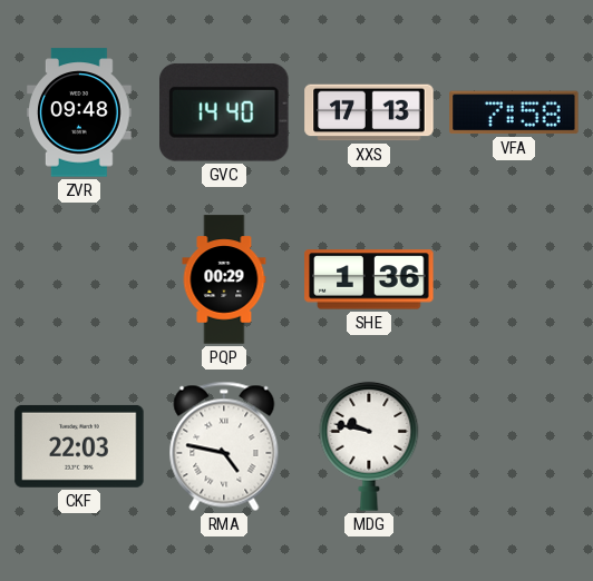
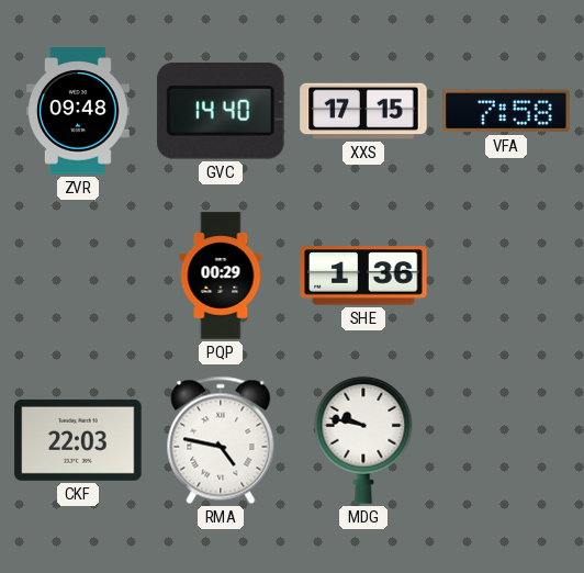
XXS: 17:13 -> 17:15 (363, 111)
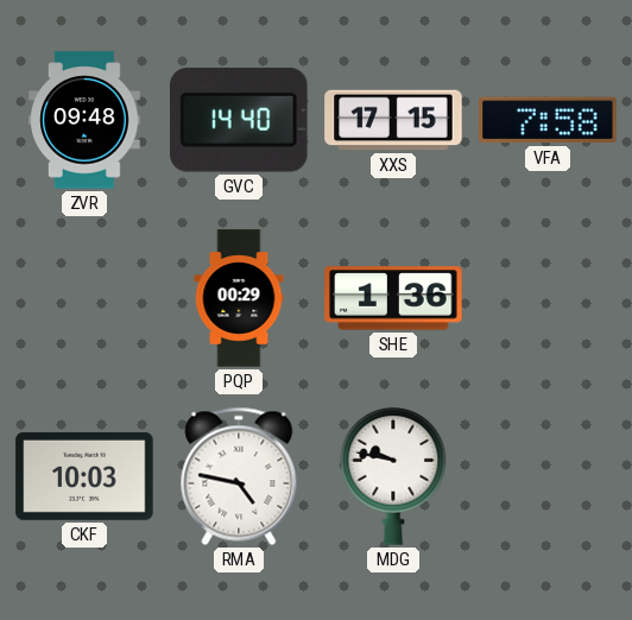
CKF: 22:03 -> 10:03 (84, 476)
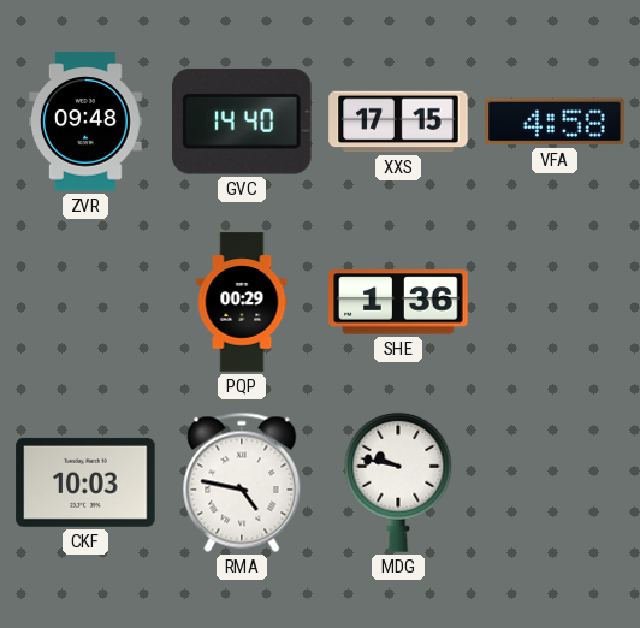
VFA: 7:58 -> 4:58 (555, 122)
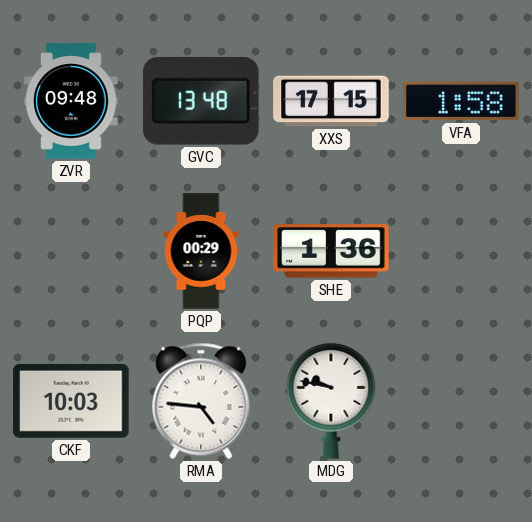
GVC: 14:40 -> 13:48 (202, 101)
VFA: 4:58 -> 1:58 (461, 101)
RMA: 4:47 -> 4:46 (201, 401)
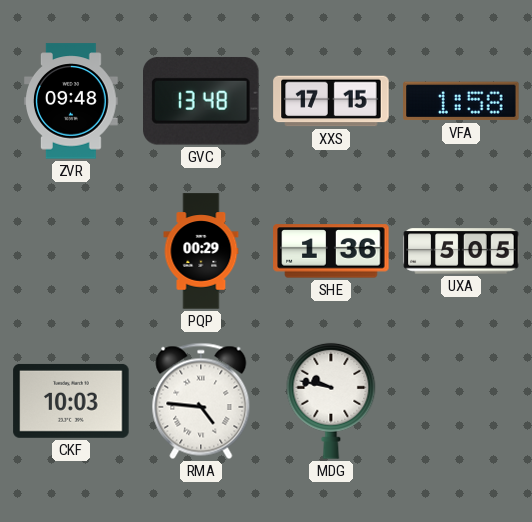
UXA: none -> 5:05 (461, 251)
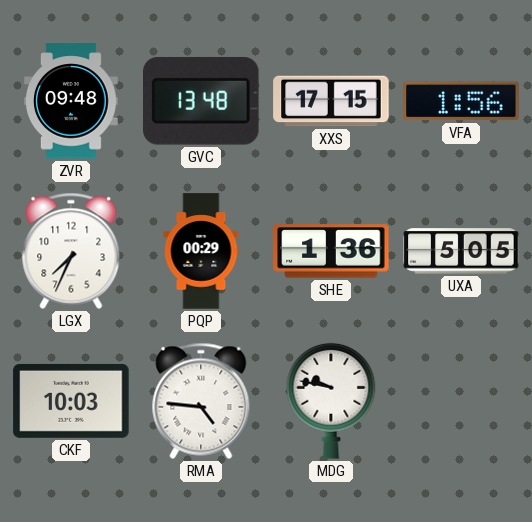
VFA: 1:58 -> 1:56 (461, 101)
LGX: none -> 7:34 (71, 251)
